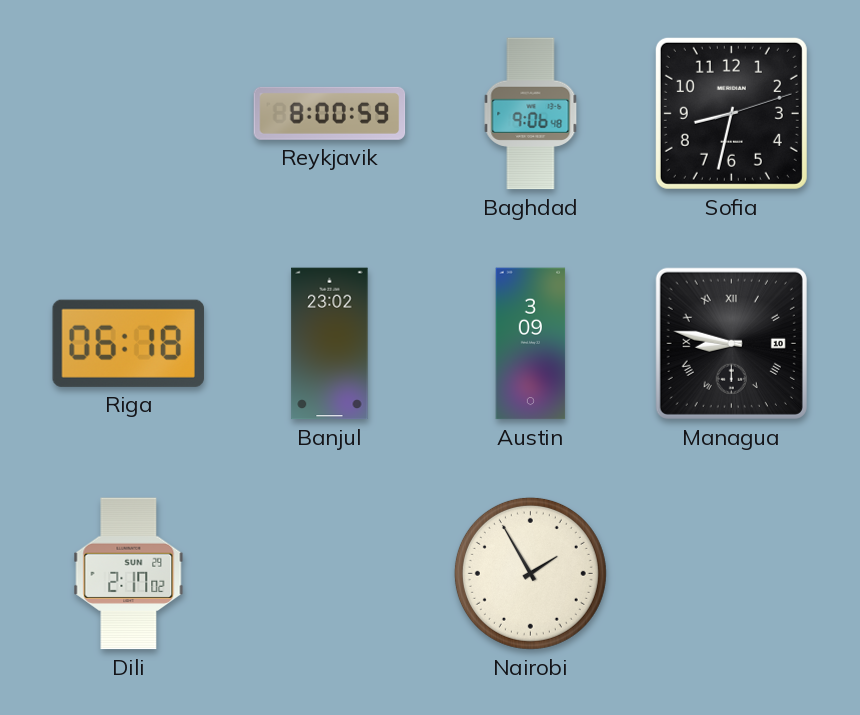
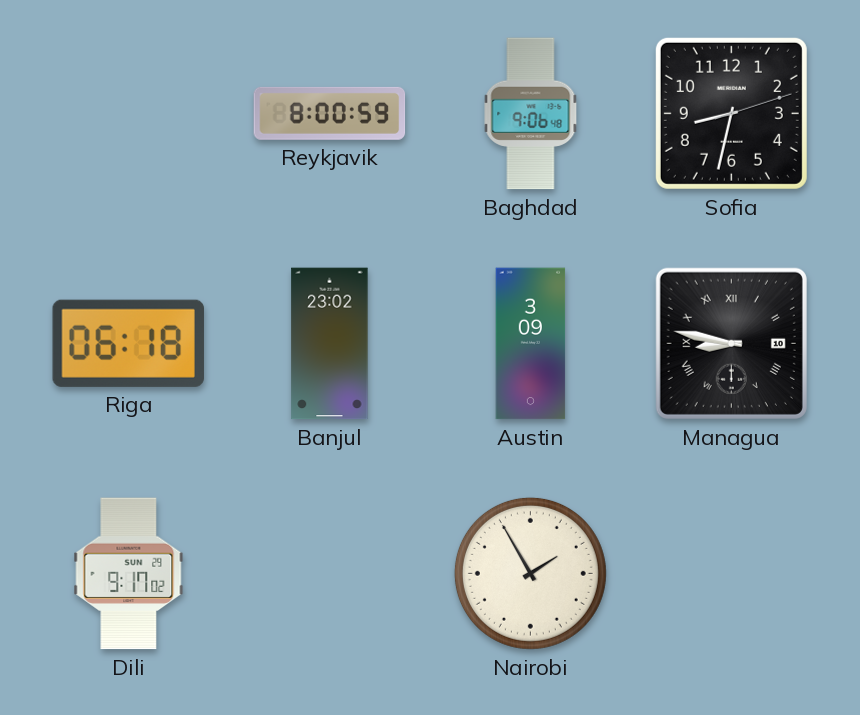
Dili: 2:17 -> 9:17 (129, 574)
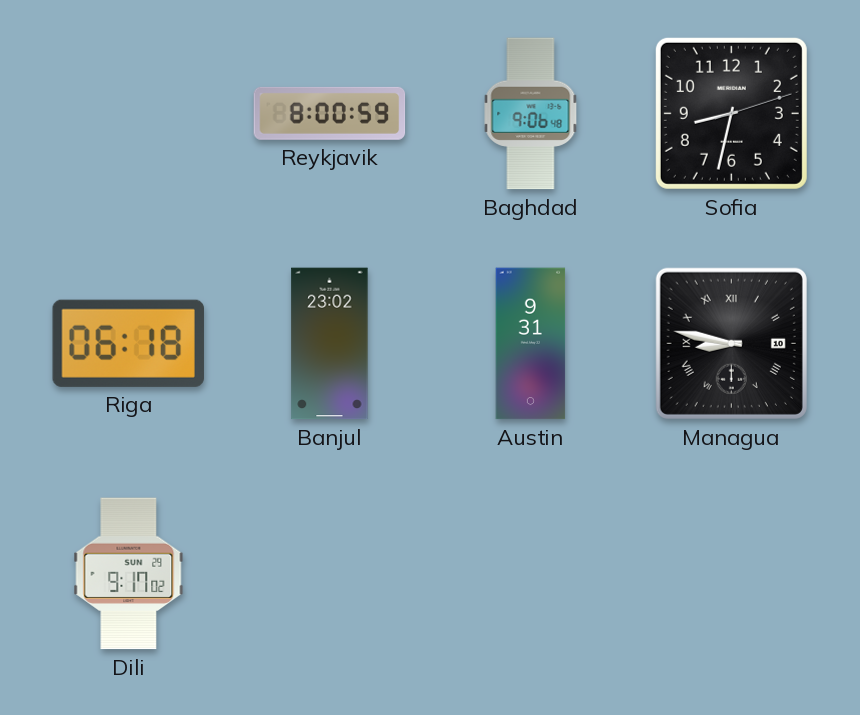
Austin: 3:09 -> 9:31 (531, 344)
Nairobi: 1:55 -> none (530, 573)
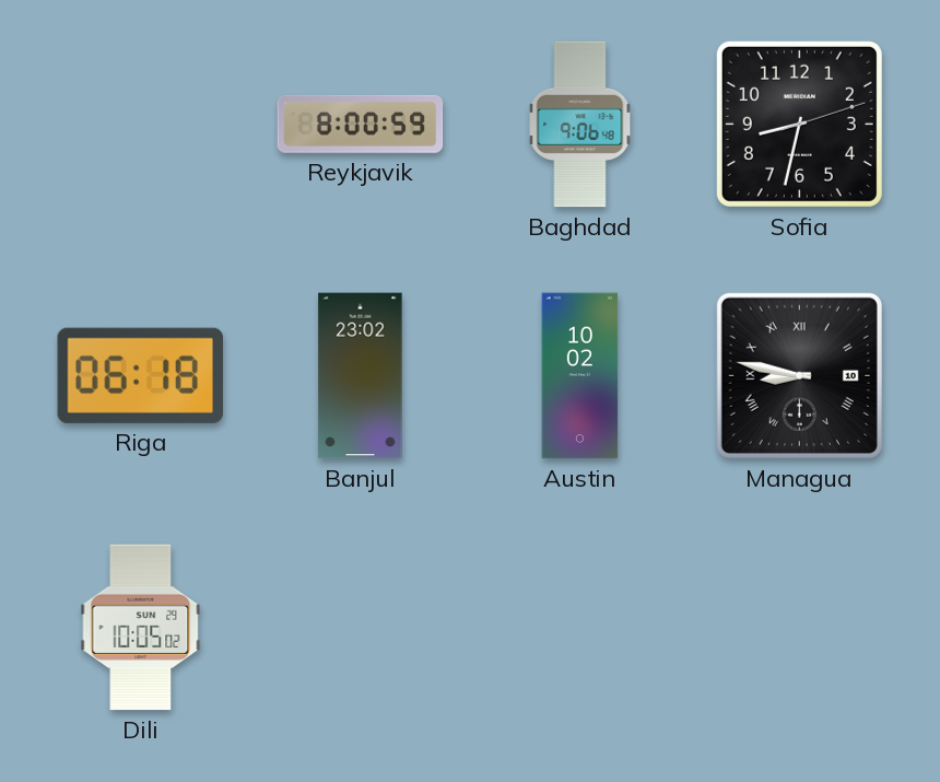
Austin: 9:31 -> 10:02 (580, 376)
Dili: 9:17 -> 10:05 (141, 628)
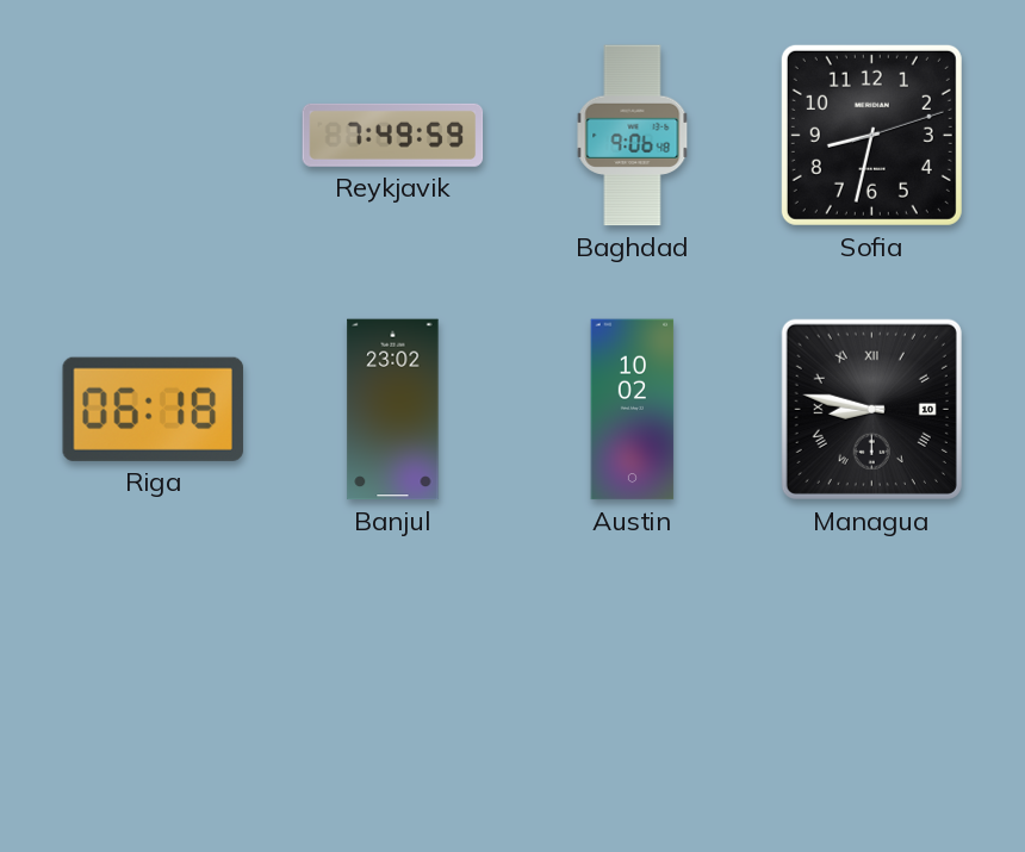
Reykjavik: 8:00 -> 7:49 (393, 135)
Dili: 10:05 -> none (141, 628)
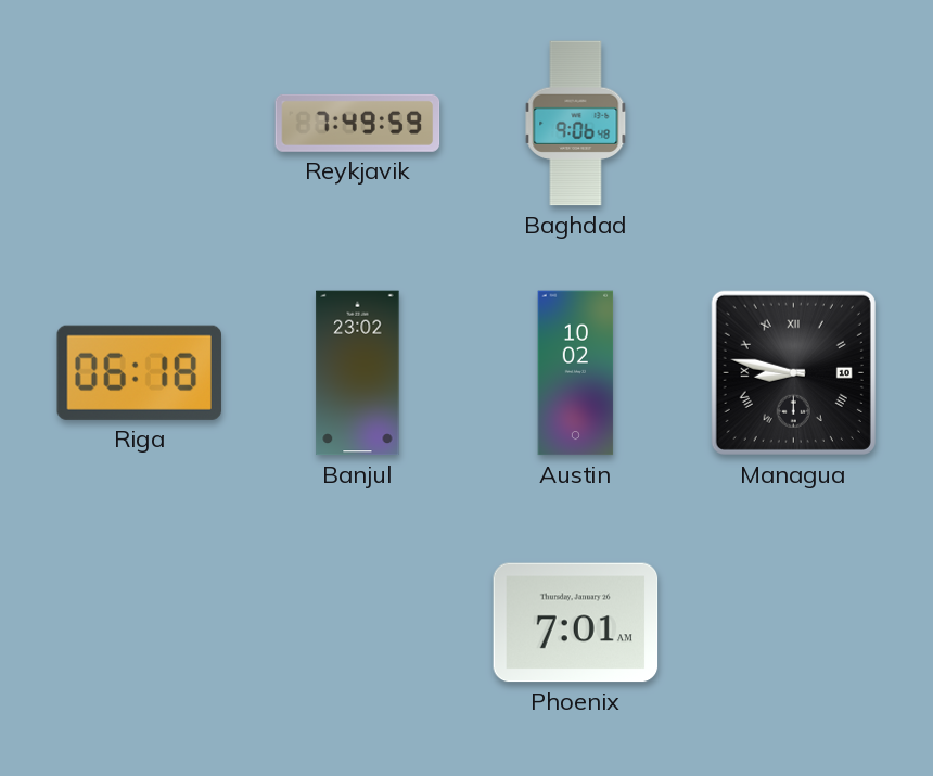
Sofia: 8:32 -> none (871, 135)
Phoenix: none -> 7:01 (576, 623)
